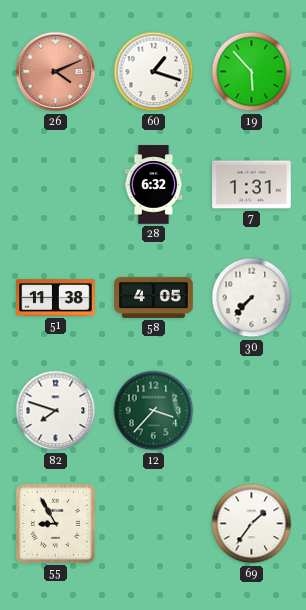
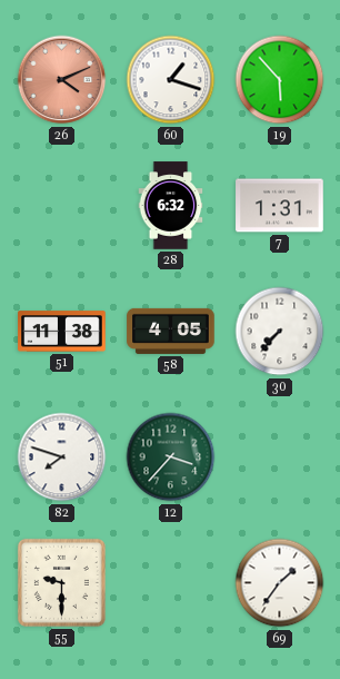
55: 8:55 -> 9:30 (61, 582)
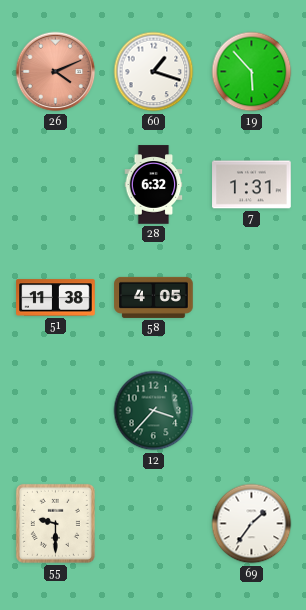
30: 7:37 -> none (280, 332)
82: 7:48 -> none (62, 457)
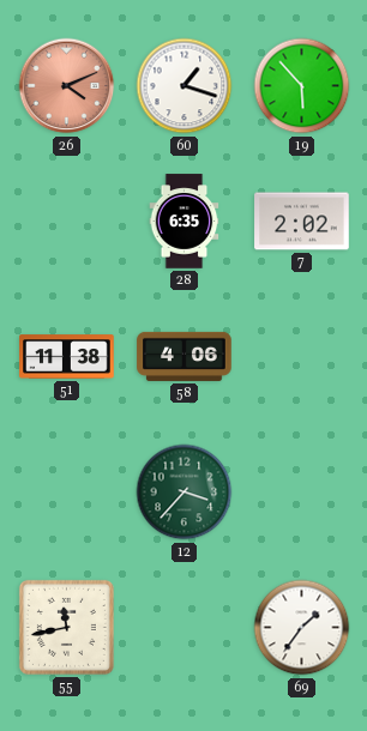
28: 6:32 -> 6:35 (185, 222)
7: 1:31 -> 2:02 (302, 222)
58: 4:05 -> 4:06 (185, 356)
55: 9:30 -> 11:43 (66, 627)
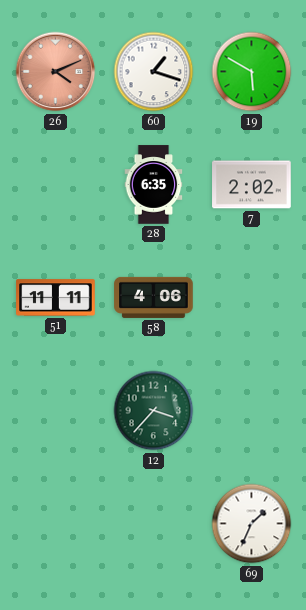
19: 5:53 -> 5:50 (252, 72)
51: 11:38 -> 11:11 (56, 298)
55: 11:43 -> none (66, 627)
69: 1:36 -> 1:34 (252, 524)
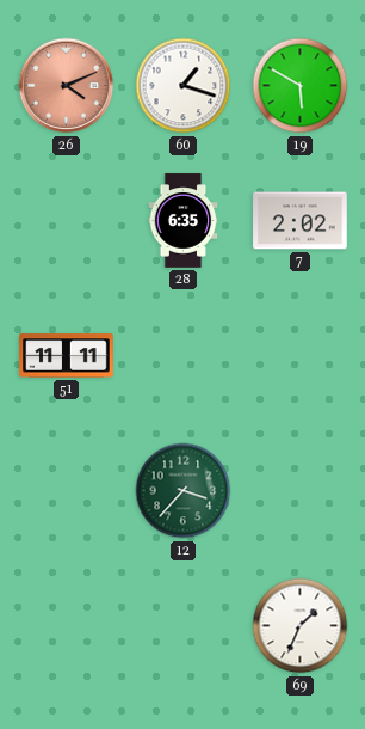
58: 4:06 -> none (154, 297)
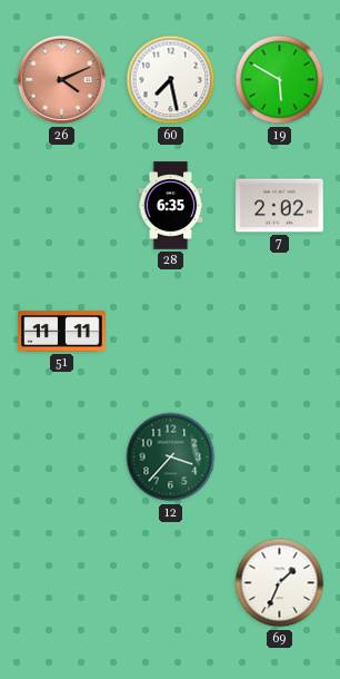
60: 1:18 -> 7:28 (171, 80)
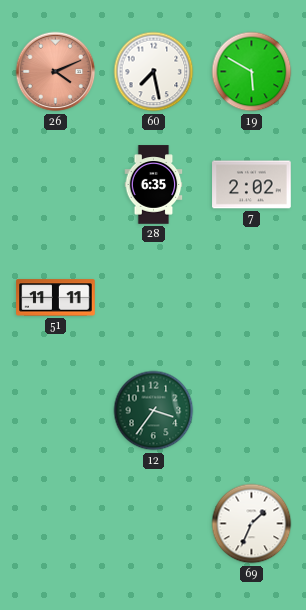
12: 3:37 -> 3:36 (154, 411)
